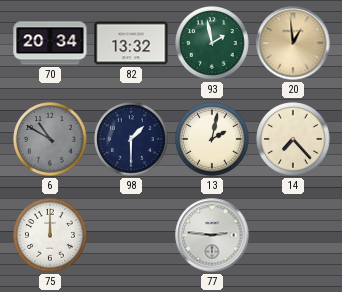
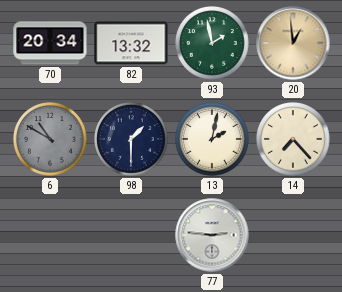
75: 12:00 -> none (51, 236)
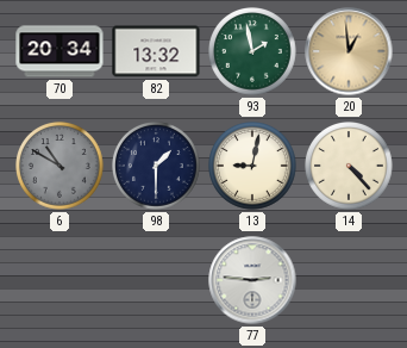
13: 2:02 -> 9:02 (253, 167)
14: 7:23 -> 4:23 (350, 167)
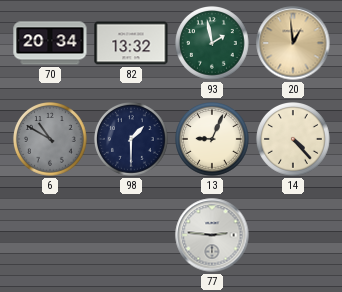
13: 9:02 -> 9:04 (213, 140)
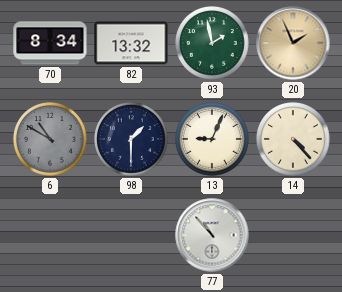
70: 20:34 -> 8:34 (50, 43)
20: 12:59 -> 1:56 (293, 43)
77: 2:46 -> 10:53 (212, 235)
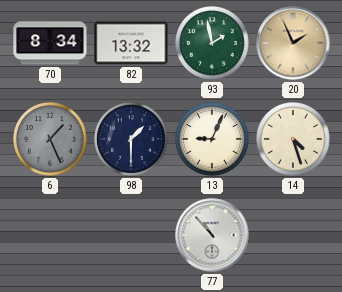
6: 10:50 -> 1:26 (51, 140)
14: 4:23 -> 4:27 (294, 140)
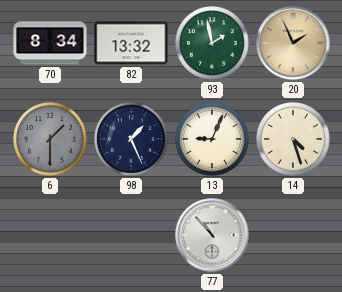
6: 1:26 -> 1:30 (51, 140)
98: 1:30 -> 1:26 (132, 140)
